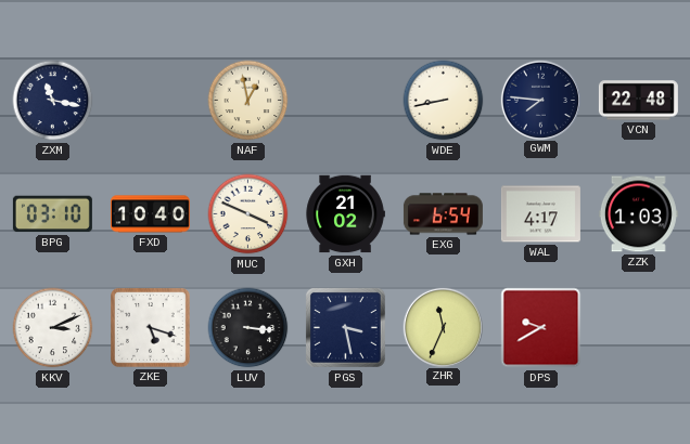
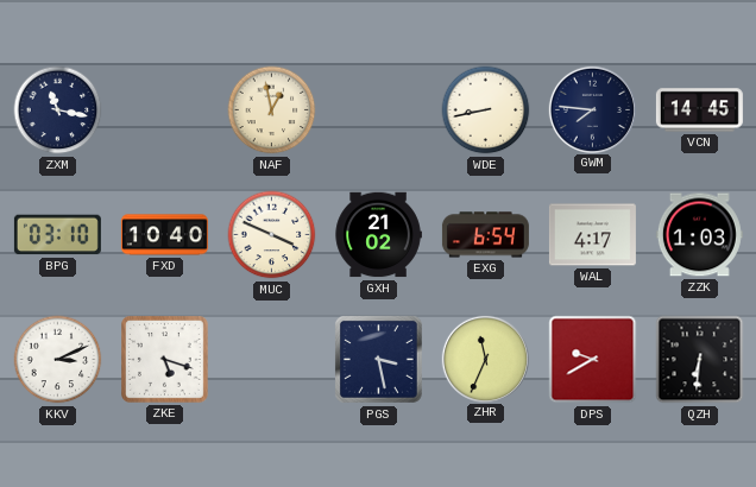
VCN: 22:48 -> 14:45 (699, 110)
LUV: 3:16 -> none (248, 328)
QZH: none -> 6:31 (700, 360)
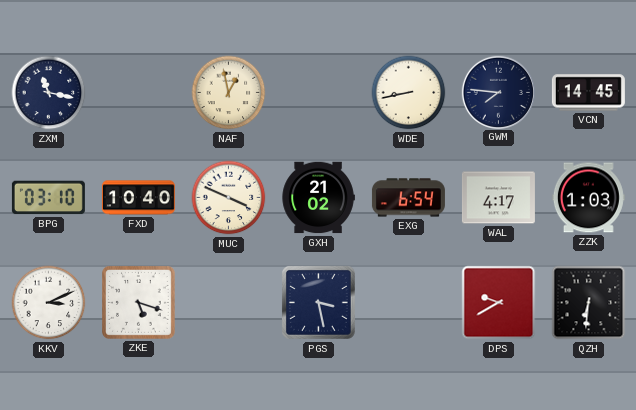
ZHR: 11:34 -> none (485, 359)
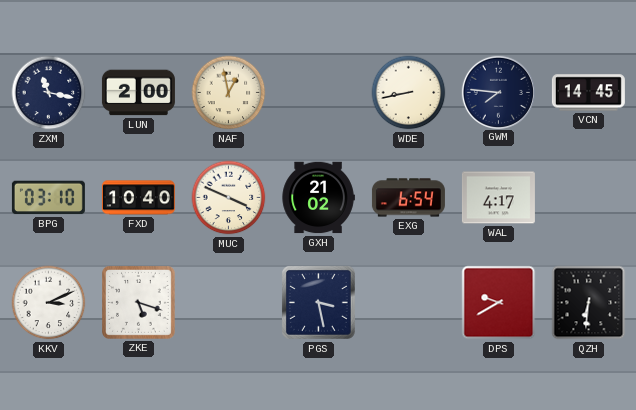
LUN: none -> 2:00 (138, 93)
ZZK: 1:03 -> none (588, 198)
